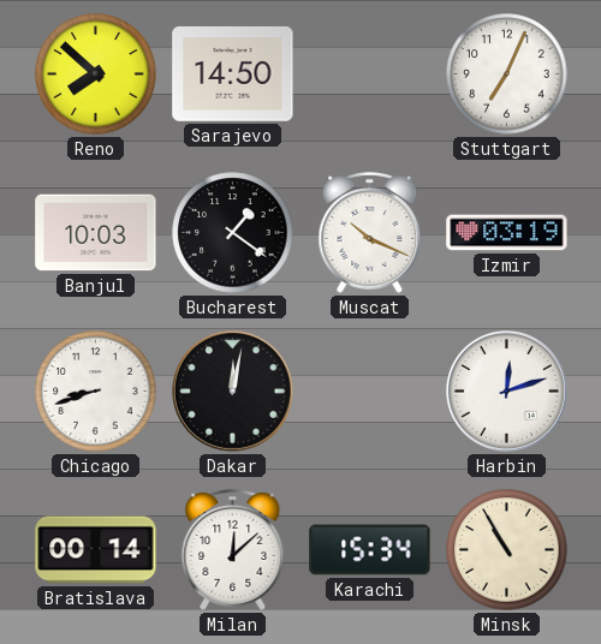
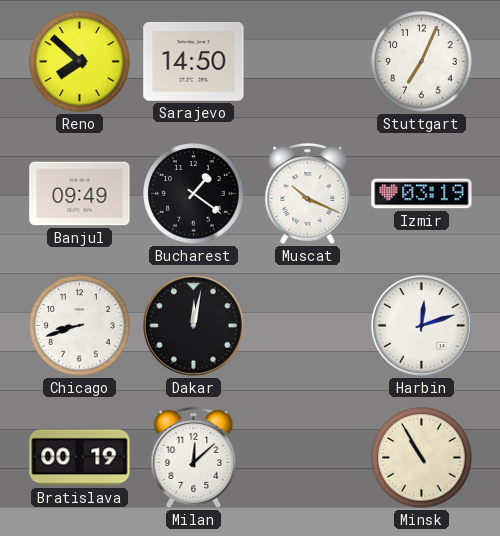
Banjul: 10:03 -> 09:49 (80, 194)
Bratislava: 00:14 -> 00:19 (80, 458)
Karachi: 15:34 -> none (370, 550)
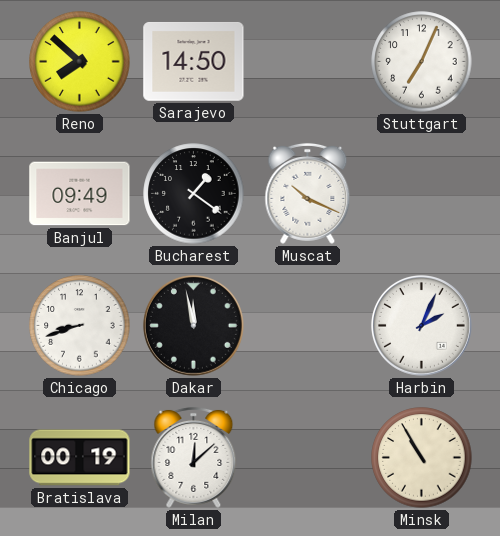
Izmir: 03:19 -> none (422, 194)
Dakar: 12:02 -> 11:58 (193, 325)
Harbin: 12:12 -> 2:04 (421, 325)
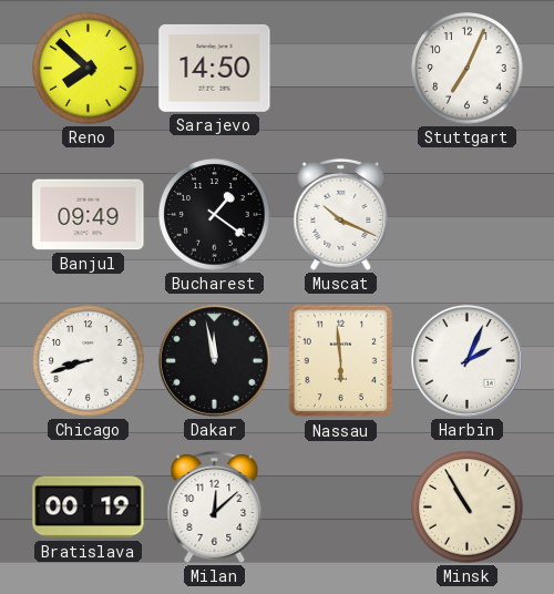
Nassau: none -> 5:59 (341, 361)
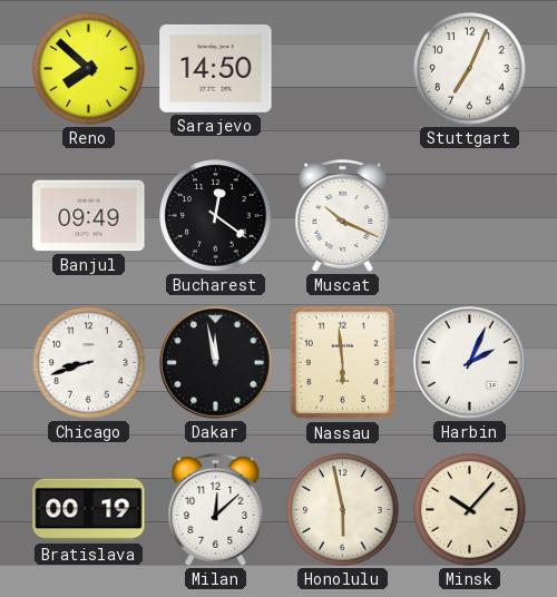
Bucharest: 1:21 -> 12:21 (216, 216)
Honolulu: none -> 5:58 (343, 510)
Minsk: 10:55 -> 10:07 (470, 510)
